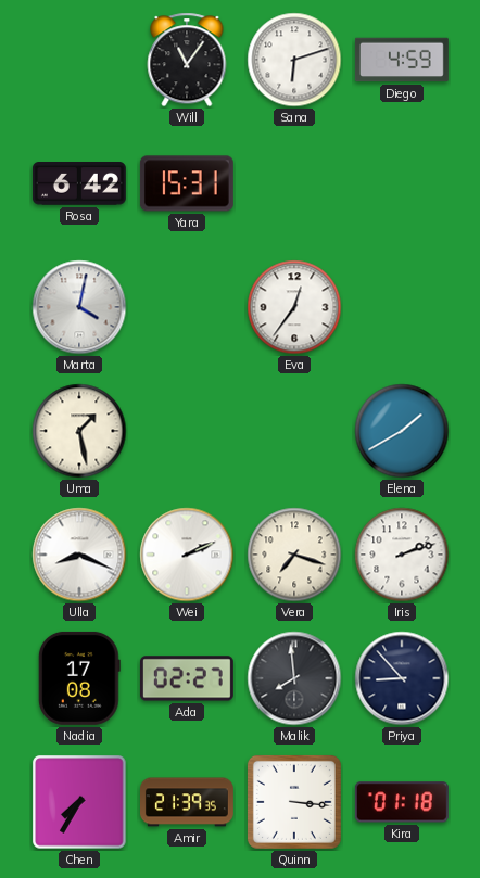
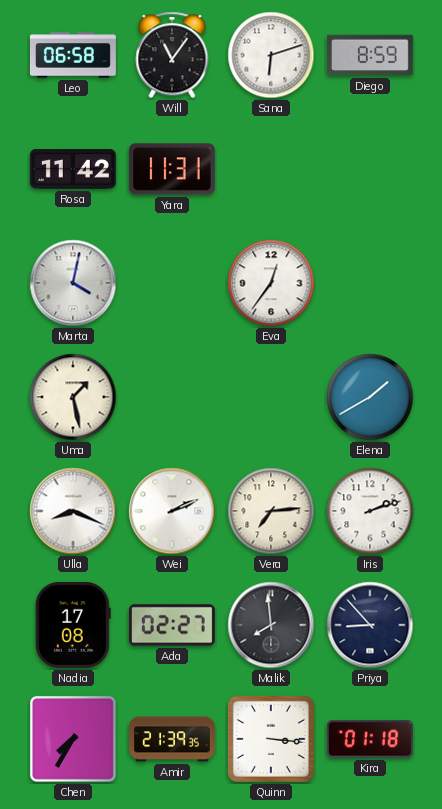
Leo: none -> 06:58 (74, 55)
Diego: 4:59 -> 8:59 (370, 55)
Rosa: 6:42 -> 11:42 (73, 170)
Yara: 15:31 -> 11:31 (172, 169)
Vera: 7:18 -> 7:14 (271, 511)
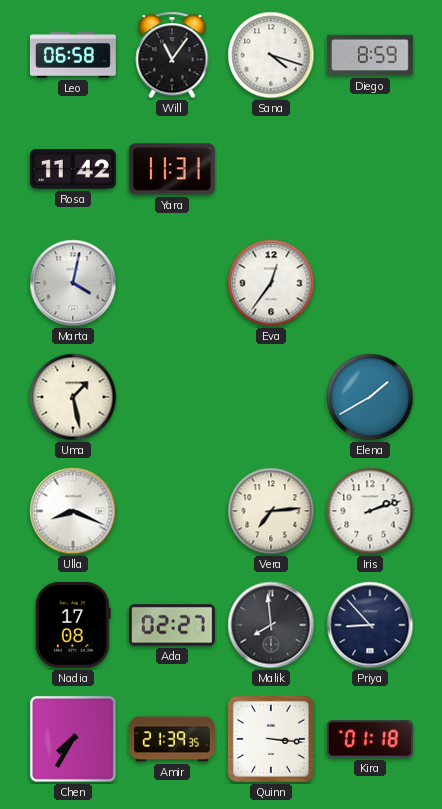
Sana: 6:12 -> 4:18 (271, 55)
Wei: 2:11 -> none (172, 511)
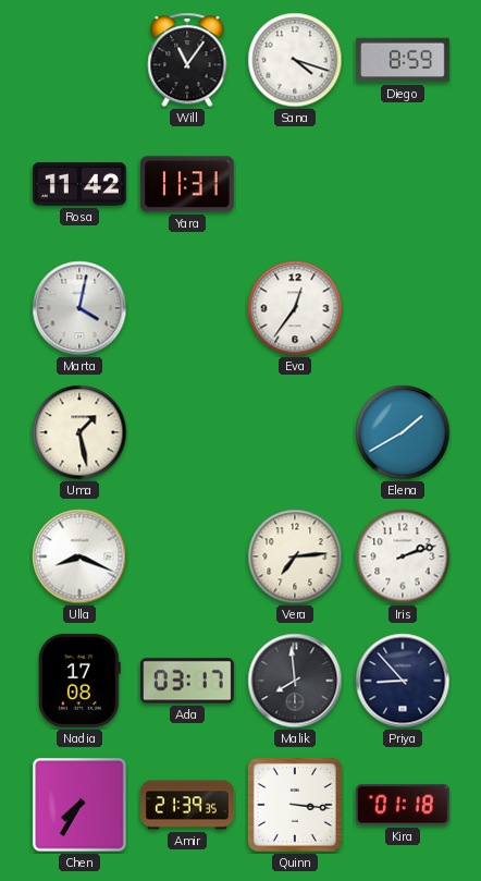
Leo: 06:58 -> none (74, 55)
Ada: 02:27 -> 03:17 (187, 681)
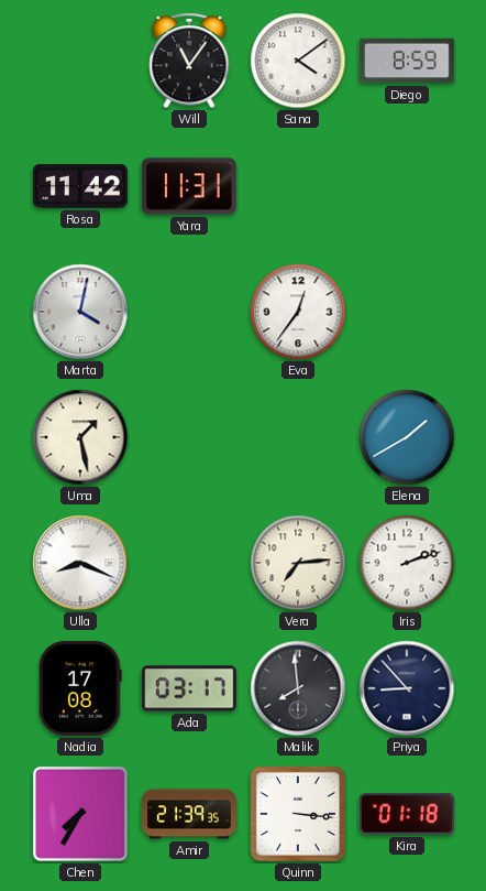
Sana: 4:18 -> 4:09 (298, 61)
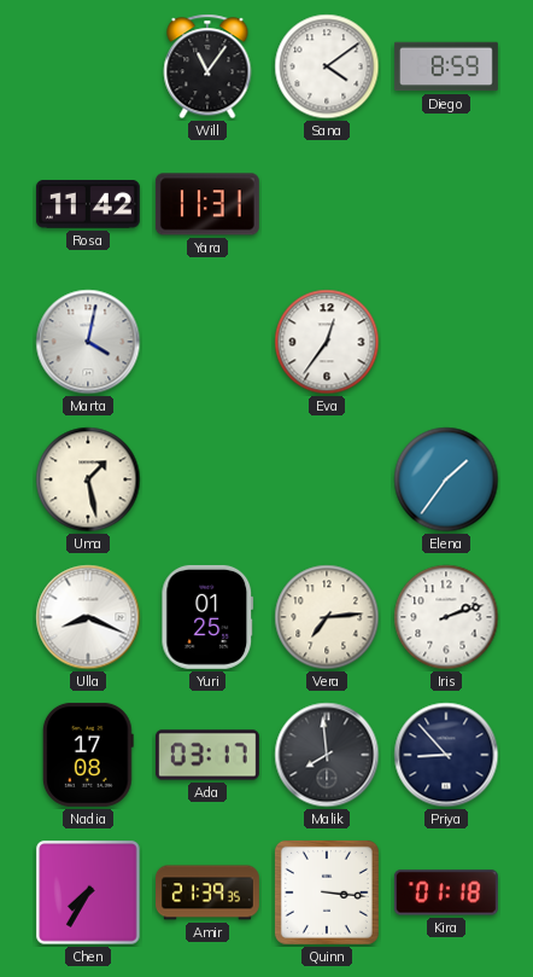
Elena: 1:40 -> 1:36 (446, 479)
Yuri: none -> 01:25 (207, 617)
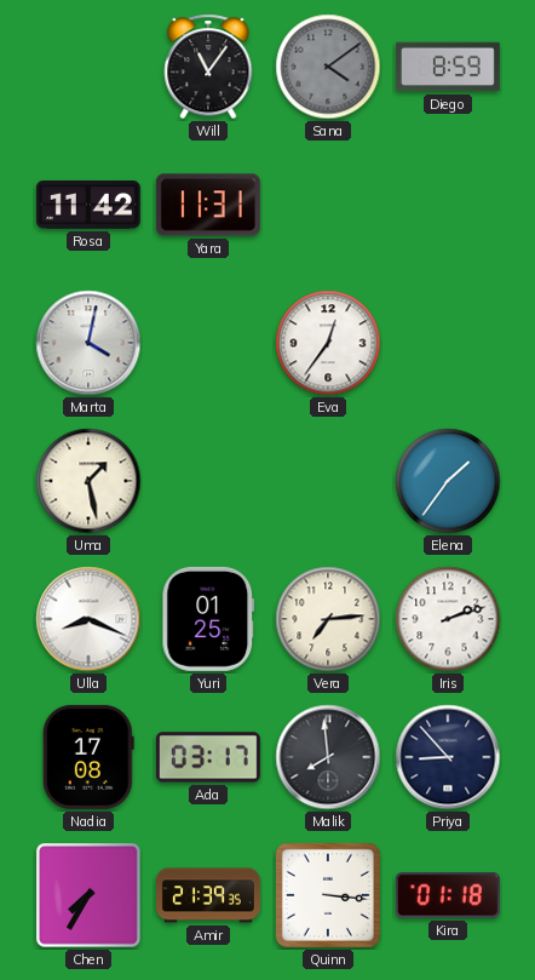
Sana dial: white -> grey (328, 67)
